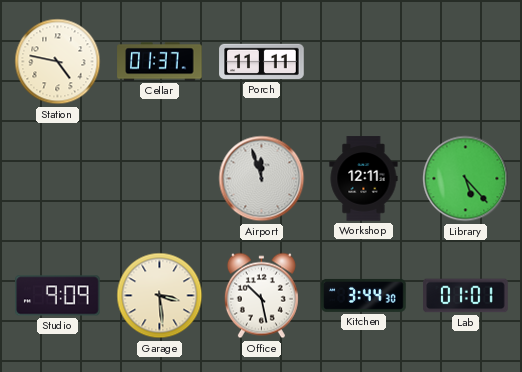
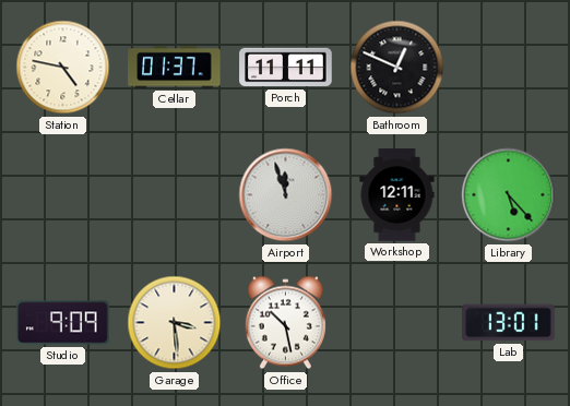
Bathroom: none -> 12:49 (397, 68)
Kitchen: 3:44 -> none (364, 295)
Lab: 01:01 -> 13:01 (509, 323)
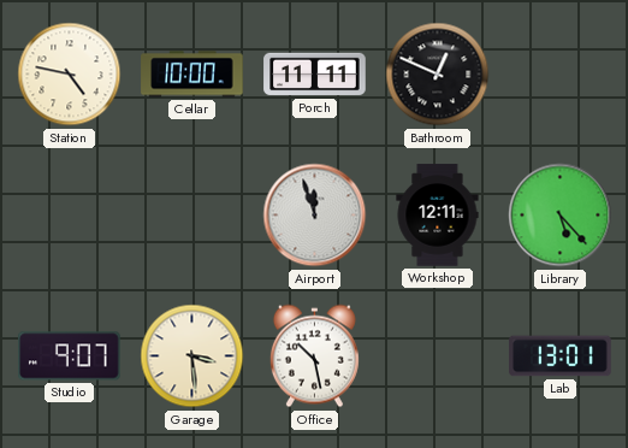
Cellar: 01:37 -> 10:00 (192, 75)
Studio: 9:09 -> 9:07 (70, 356)
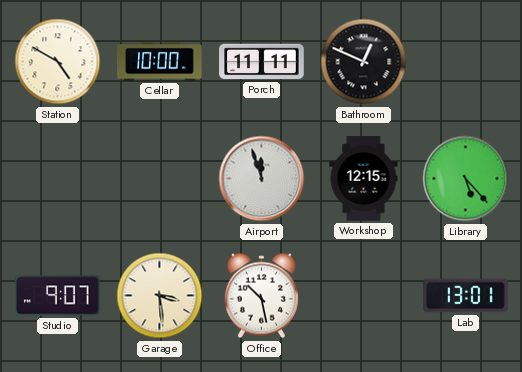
Station: 4:47 -> 4:50 (58, 62)
Workshop: 12:11 -> 12:15 (364, 179)
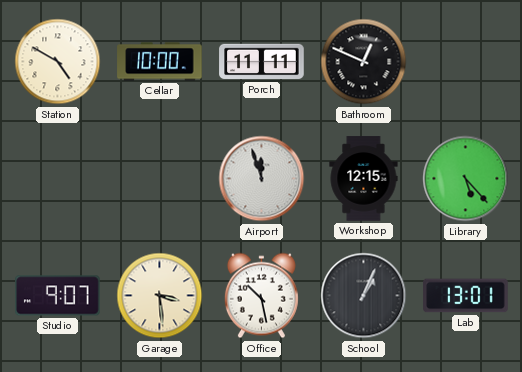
School: none -> 1:04 (364, 296)
